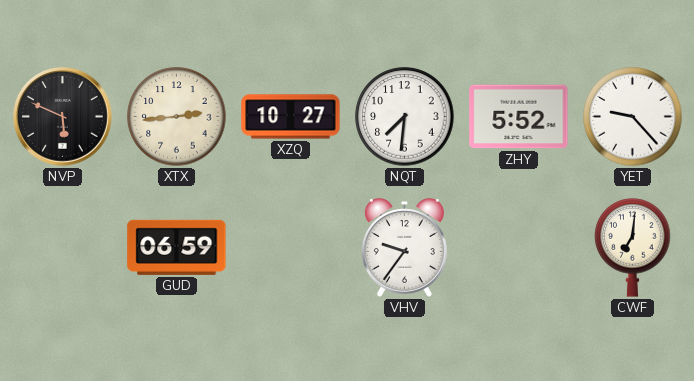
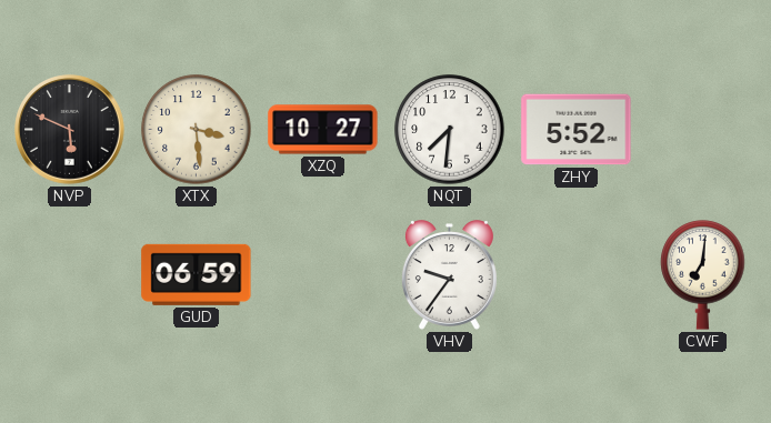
XTX: 2:44 -> 3:29 (197, 130)
YET: 9:23 -> none (633, 117)
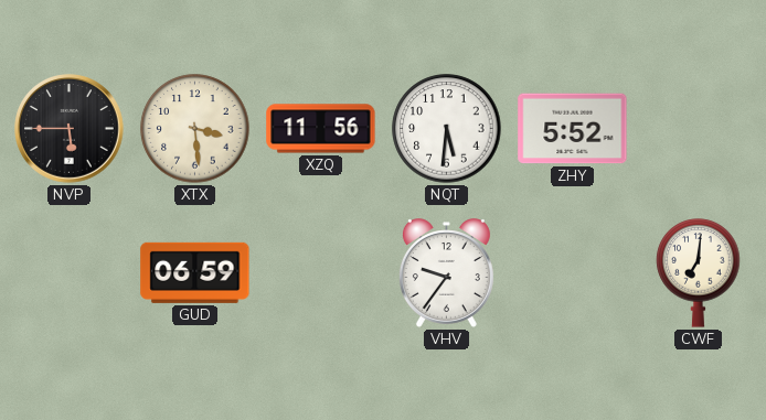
NVP: 5:49 -> 5:45 (70, 129)
XZQ: 10:27 -> 11:56 (321, 129)
NQT: 7:31 -> 5:31 (447, 129)
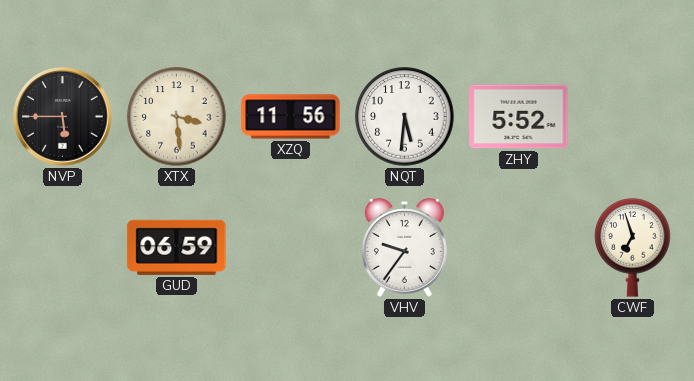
CWF: 7:01 -> 6:57 (633, 248)
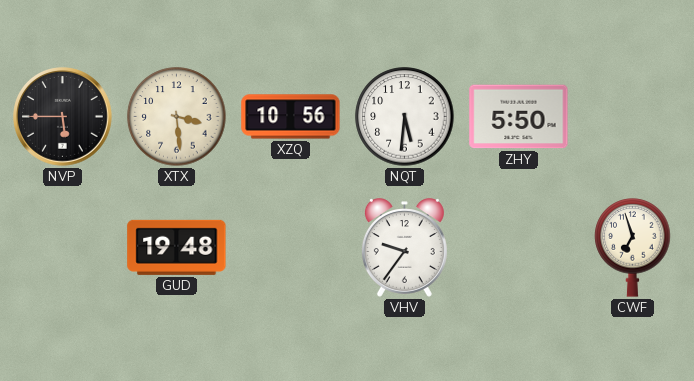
XZQ: 11:56 -> 10:56 (291, 117)
ZHY: 5:52 -> 5:50 (519, 117)
GUD: 06:59 -> 19:48 (177, 247)
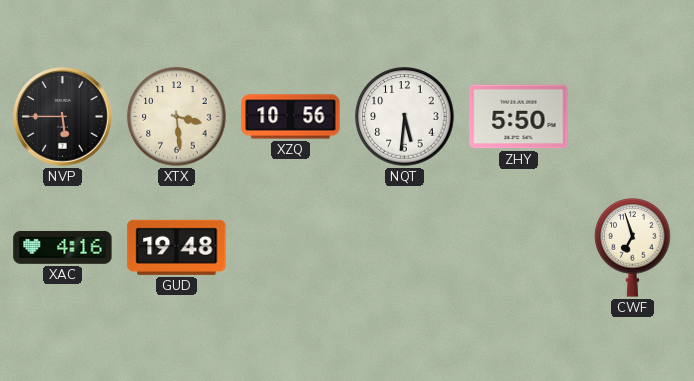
XAC: none -> 4:16 (63, 247)
VHV: 9:36 -> none (404, 248)
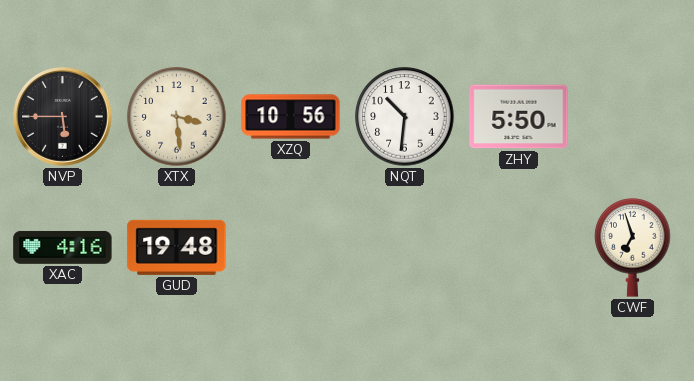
NQT: 5:31 -> 10:31 (405, 117)
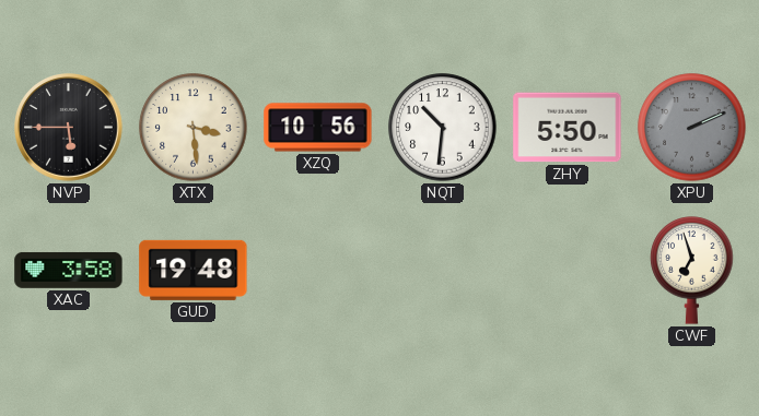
XPU: none -> 2:11 (692, 128)
XAC: 4:16 -> 3:58 (69, 270)
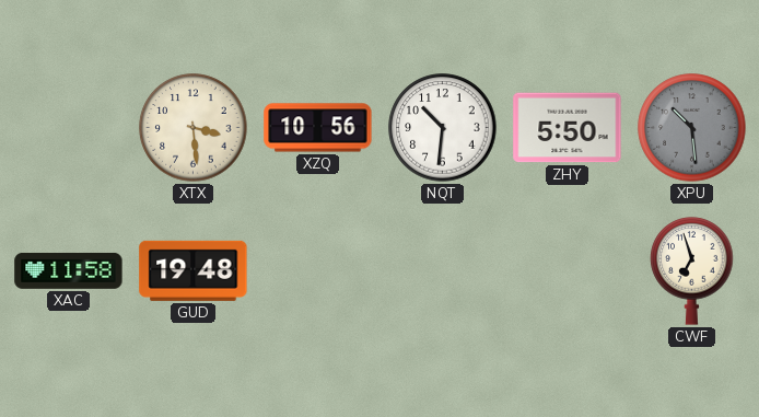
NVP: 5:45 -> none (69, 128)
XPU: 2:11 -> 10:29 (692, 128)
XAC: 3:58 -> 11:58 (69, 270)
